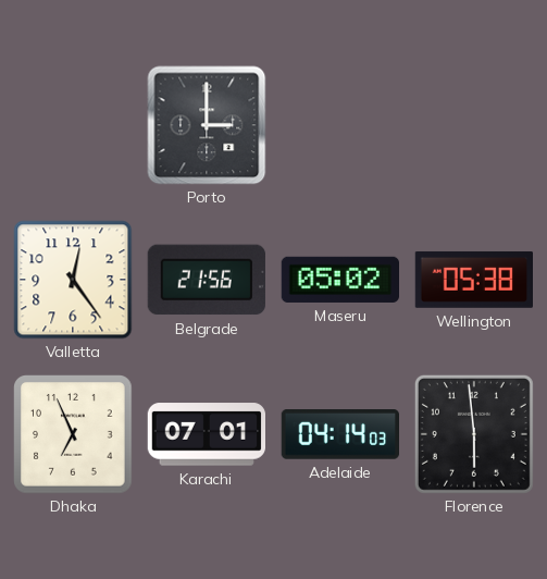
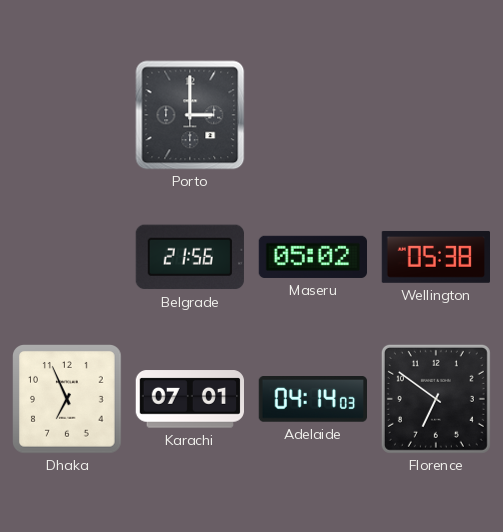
Valletta: 12:24 -> none (73, 280)
Florence: 5:59 -> 6:51 (436, 399)
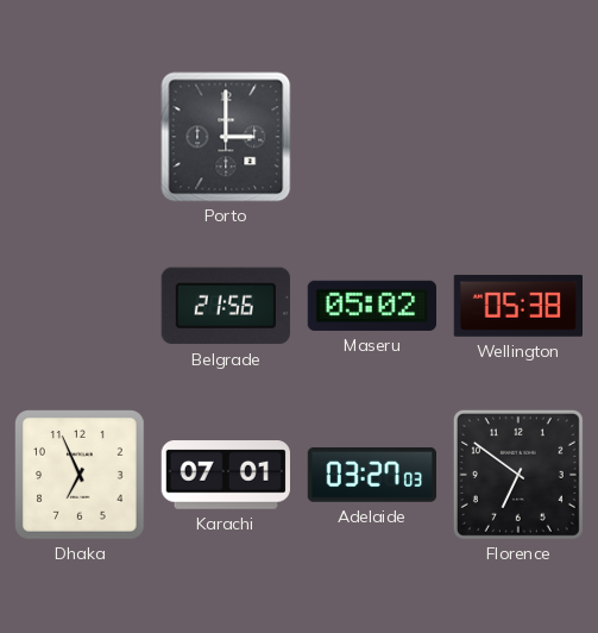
Adelaide: 04:14 -> 03:27 (371, 476)
